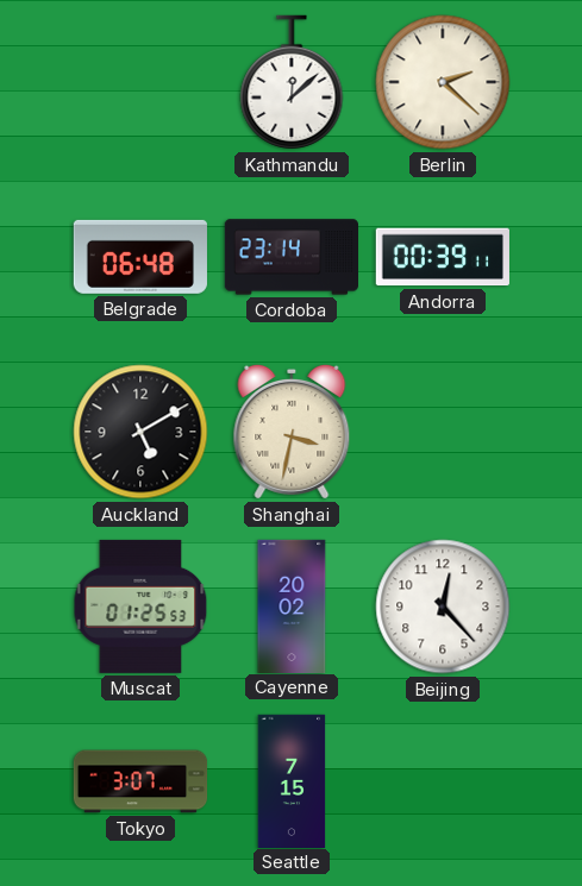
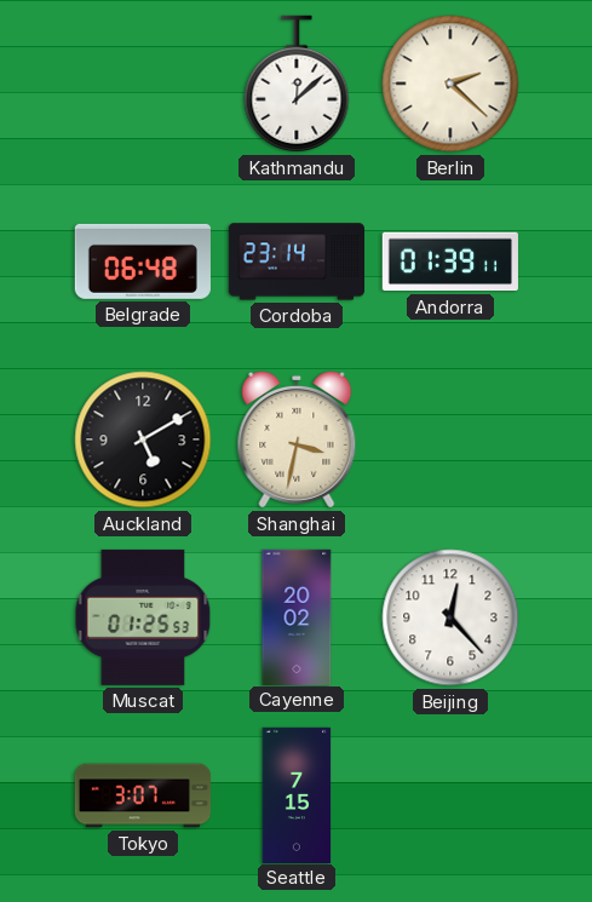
Andorra: 00:39 -> 01:39 (450, 262)
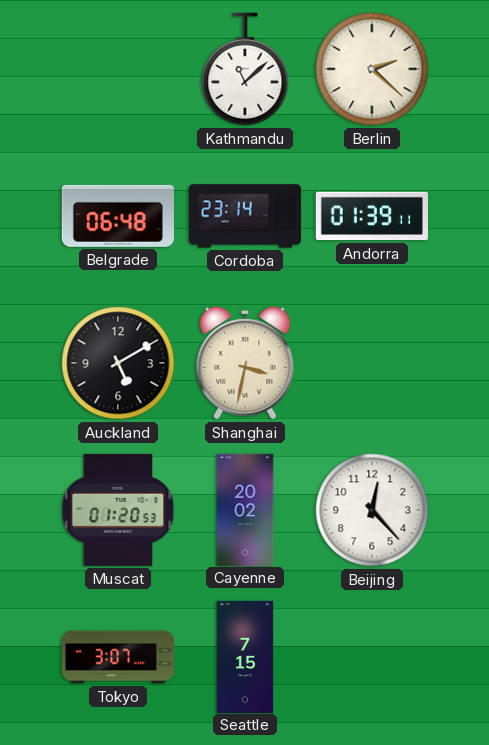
Kathmandu: 12:08 -> 11:08 (245, 69)
Muscat: 01:25 -> 01:20 (118, 510)
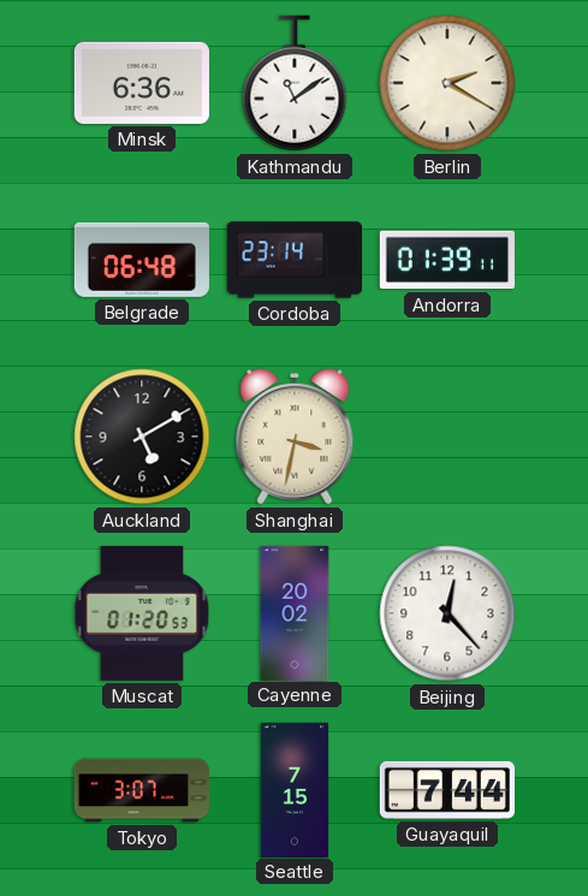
Minsk: none -> 6:36 (142, 83)
Kathmandu: 11:08 -> 11:09 (295, 83)
Berlin: 2:22 -> 2:20 (447, 83)
Guayaquil: none -> 7:44 (447, 790)
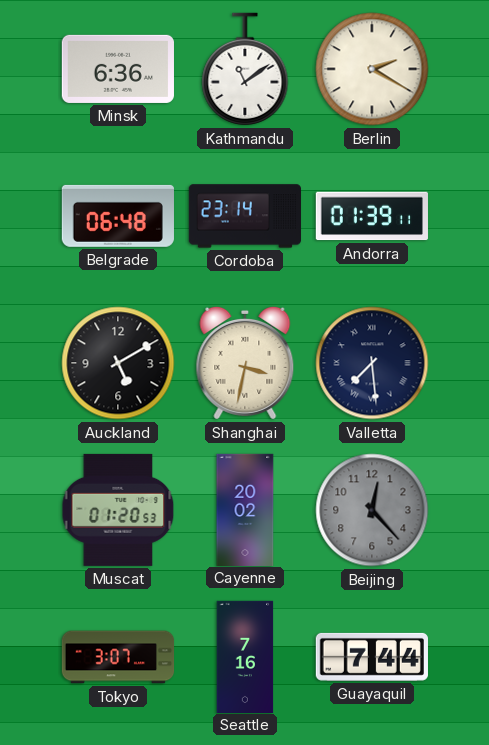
Valletta: none -> 7:29 (372, 363)
Beijing dial: white -> grey (372, 510)
Seattle: 7:15 -> 7:16 (245, 656)
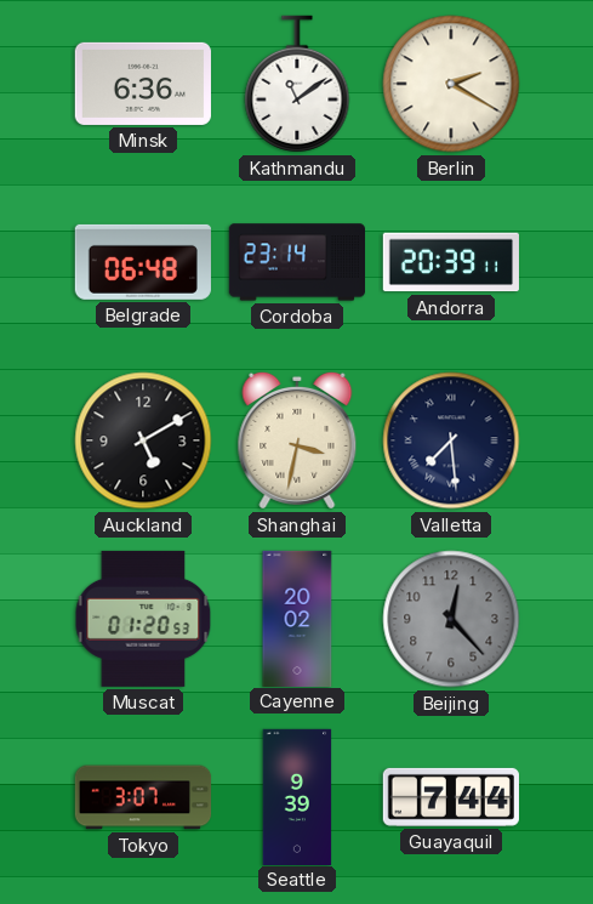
Andorra: 01:39 -> 20:39 (451, 262)
Seattle: 7:16 -> 9:39 (297, 796)
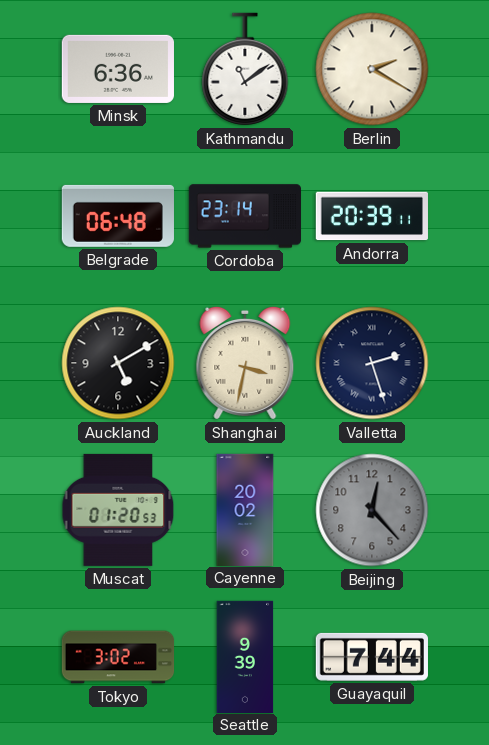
Valletta: 7:29 -> 2:27 (372, 363)
Tokyo: 3:07 -> 3:02 (118, 657)
